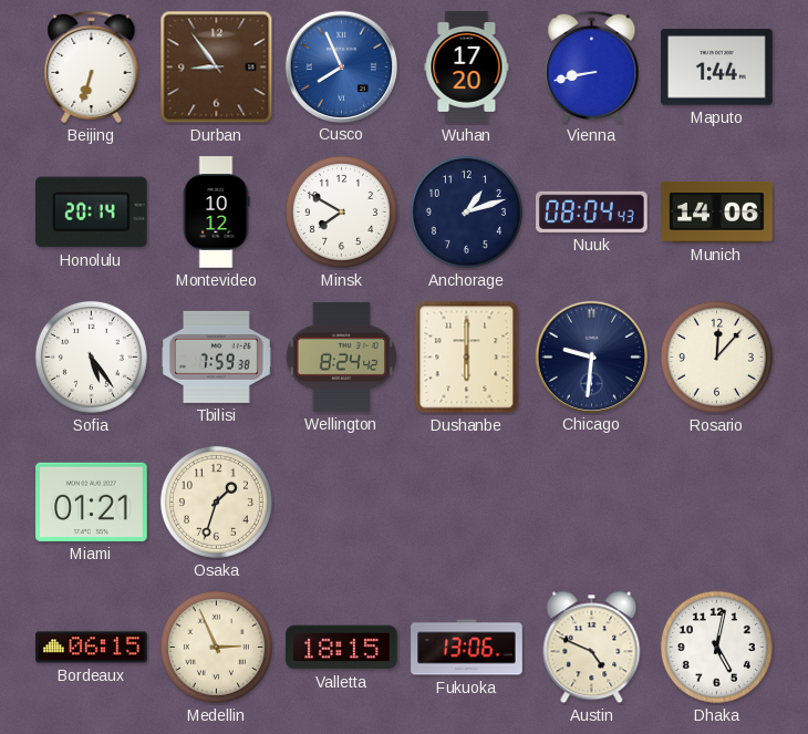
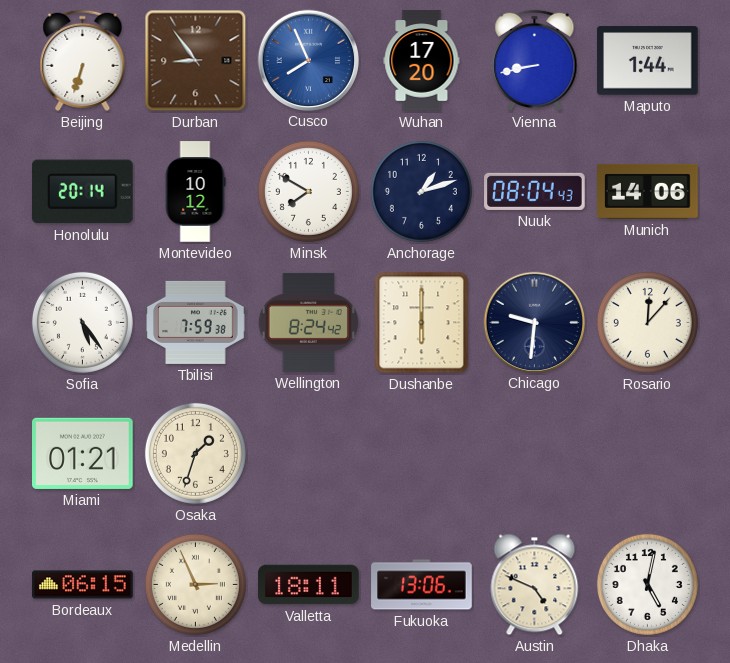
Valletta: 18:15 -> 18:11 (309, 585)
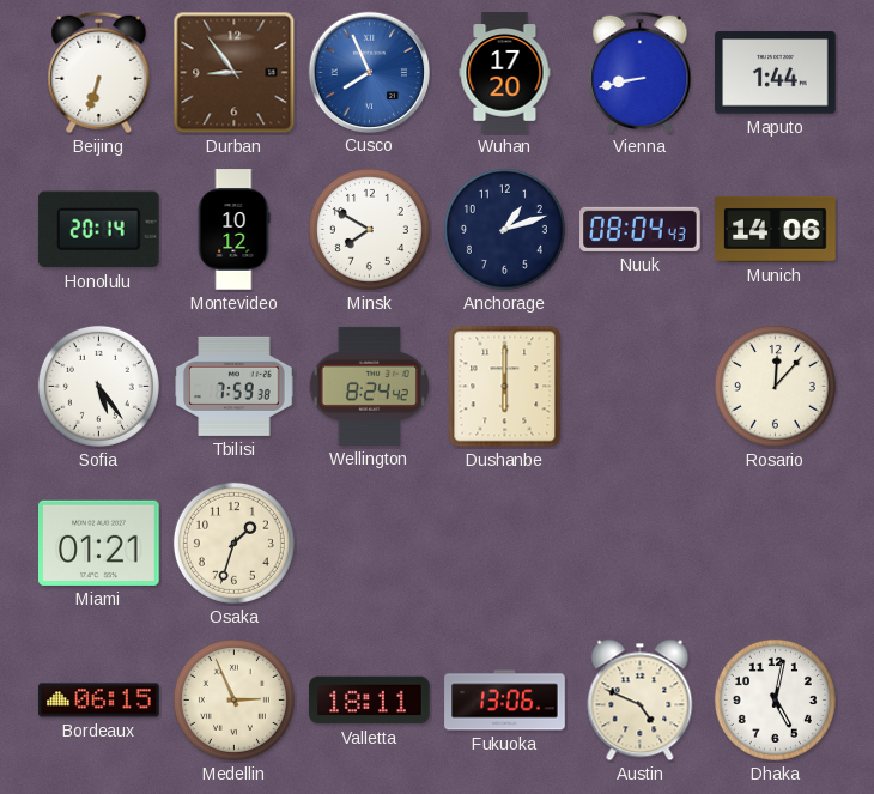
Chicago: 9:31 -> none (534, 322)
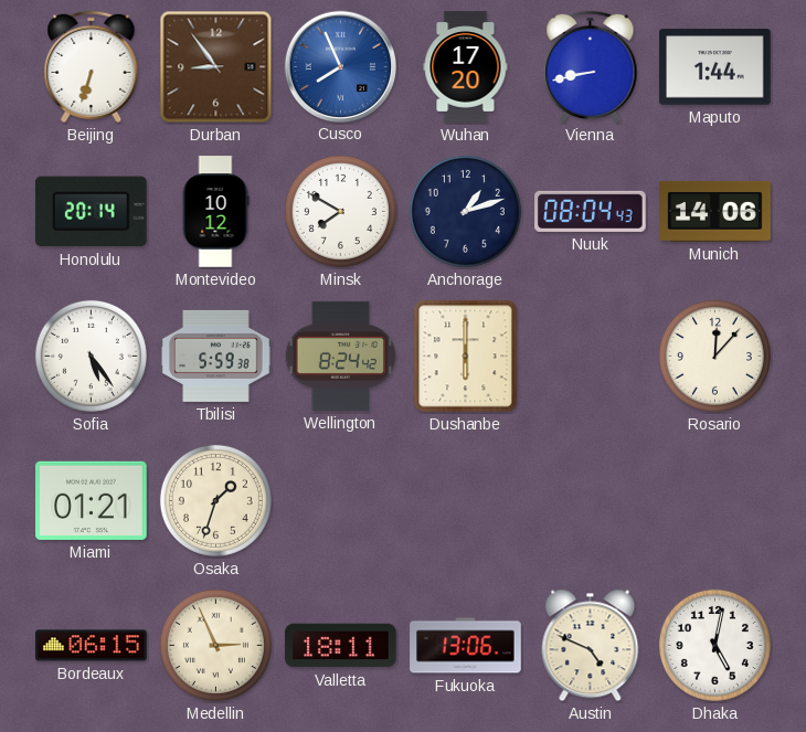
Tbilisi: 7:59 -> 5:59 (216, 356)
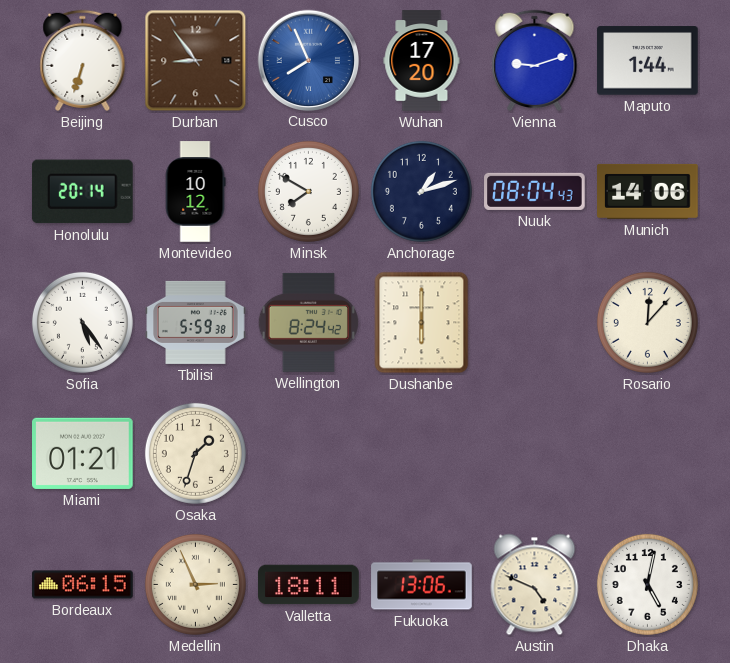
Vienna: 8:43 -> 9:12 (535, 60)
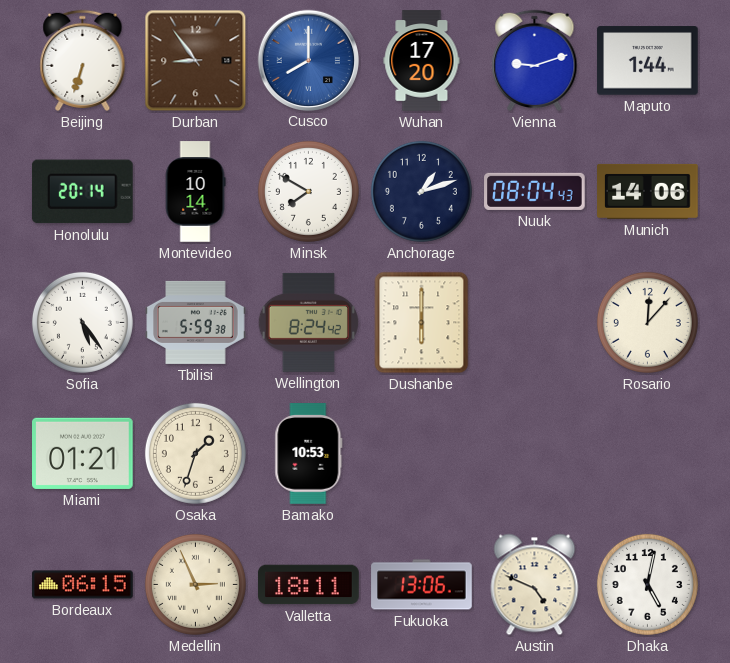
Cusco: 7:56 -> 8:00 (308, 60)
Montevideo: 10:12 -> 10:14 (195, 192)
Bamako: none -> 10:53 (309, 454)
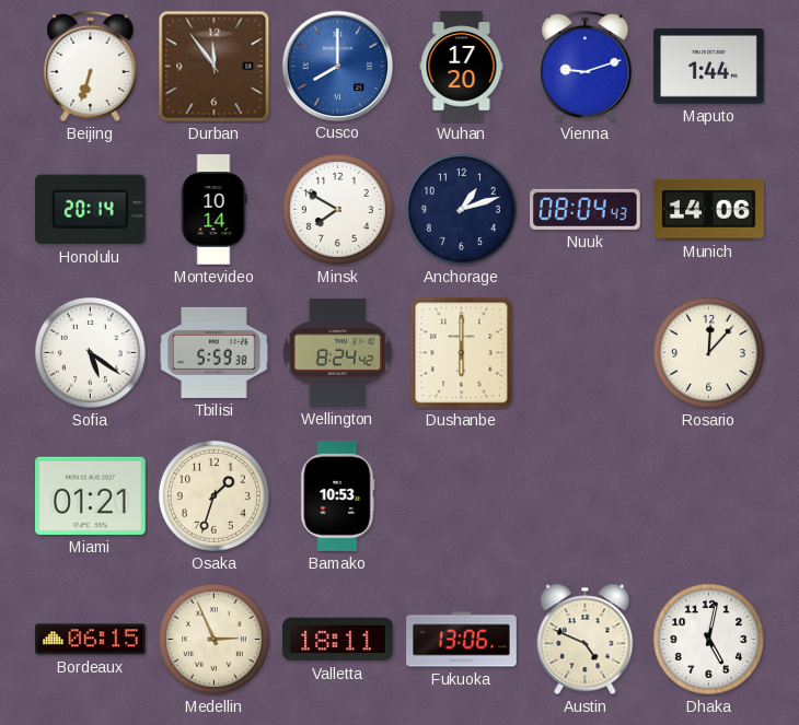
Durban: 8:54 -> 11:54 (215, 67)
Sofia: 5:24 -> 5:21 (90, 352)
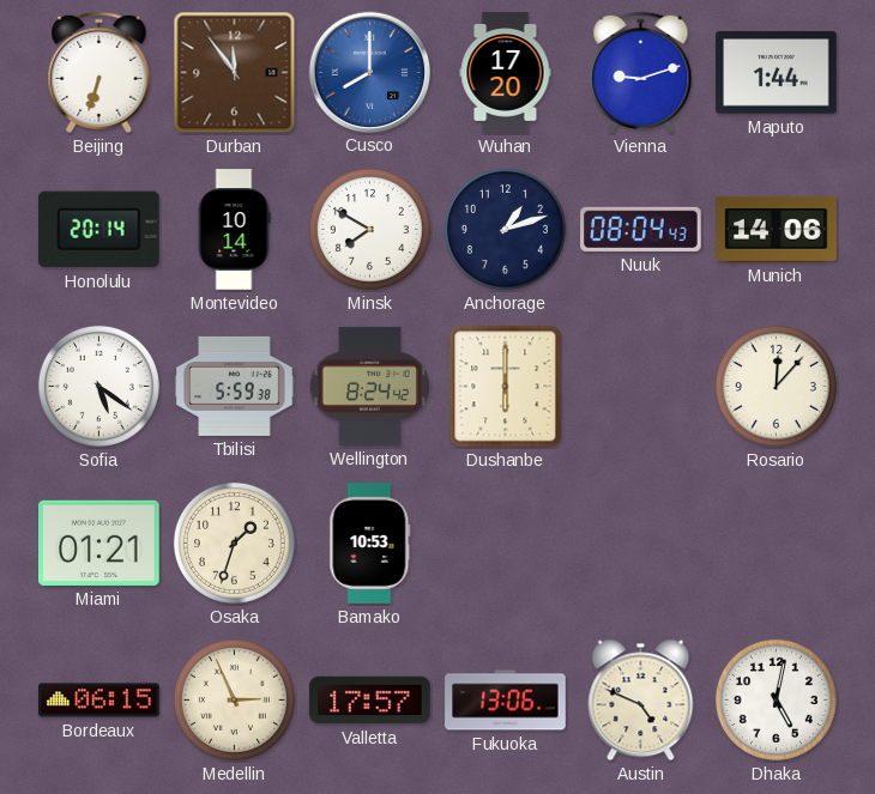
Valletta: 18:11 -> 17:57 (370, 701)
